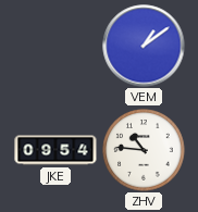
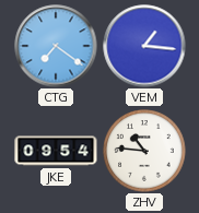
CTG: none -> 7:21 (56, 46)
VEM: 1:09 -> 1:16 (144, 46)
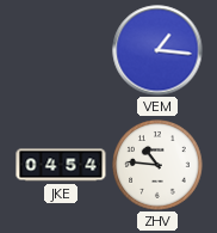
CTG: 7:21 -> none (56, 46)
JKE: 09:54 -> 04:54 (61, 165)
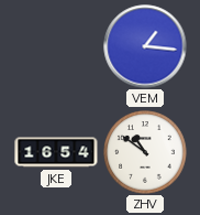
JKE: 04:54 -> 16:54 (56, 152)
ZHV: 10:46 -> 10:51 (145, 152)
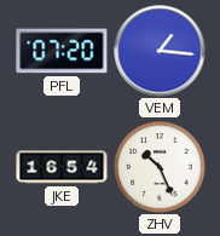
PFL: none -> 07:20 (62, 51)
ZHV: 10:51 -> 10:26 (160, 167)
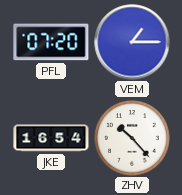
VEM: 1:16 -> 1:15 (132, 42)
ZHV: 10:26 -> 10:23 (132, 138)
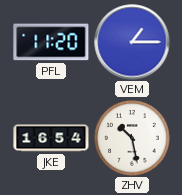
PFL: 07:20 -> 11:20 (51, 42)
ZHV: 10:23 -> 10:28 (132, 138)
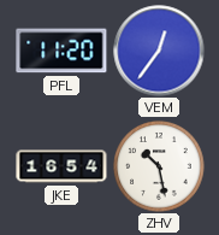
VEM: 1:15 -> 12:36 (159, 51)
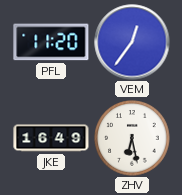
JKE: 16:54 -> 16:49 (51, 138)
ZHV: 10:28 -> 6:28 (132, 138)
